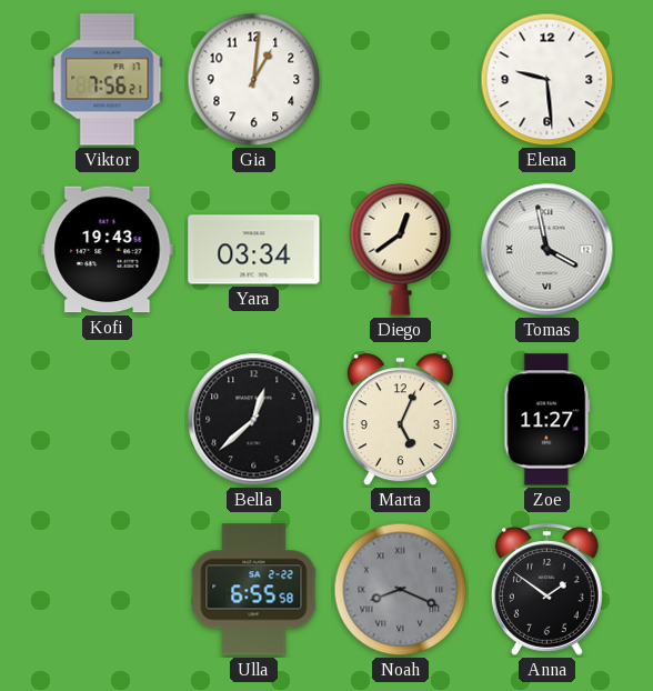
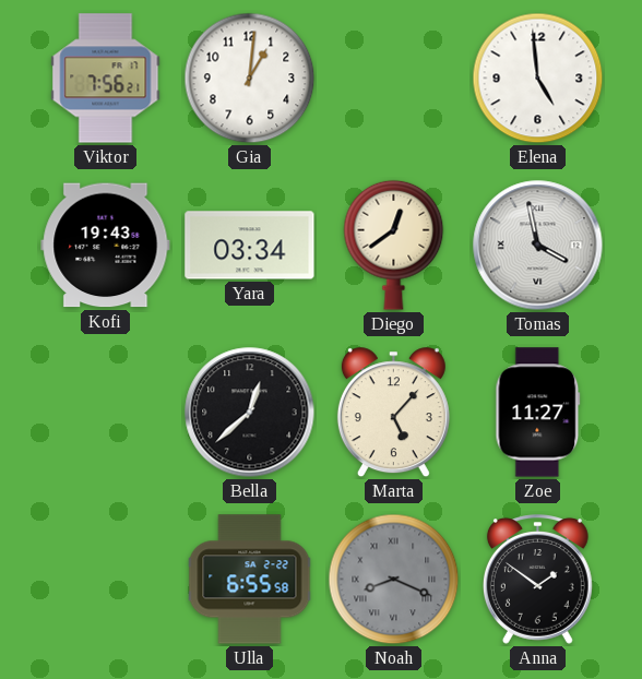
Elena: 9:29 -> 4:59 (538, 79)
Marta: 5:04 -> 5:07 (393, 413)
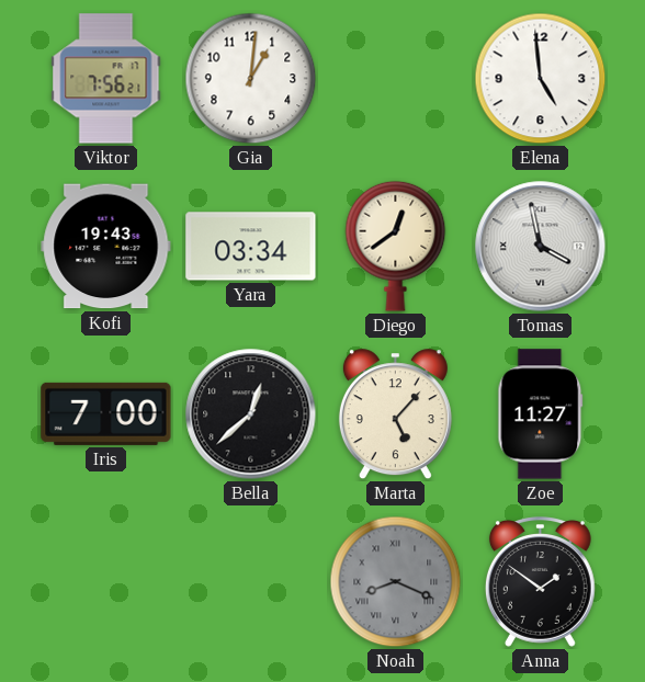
Iris: none -> 7:00 (106, 413)
Ulla: 6:55 -> none (250, 580)
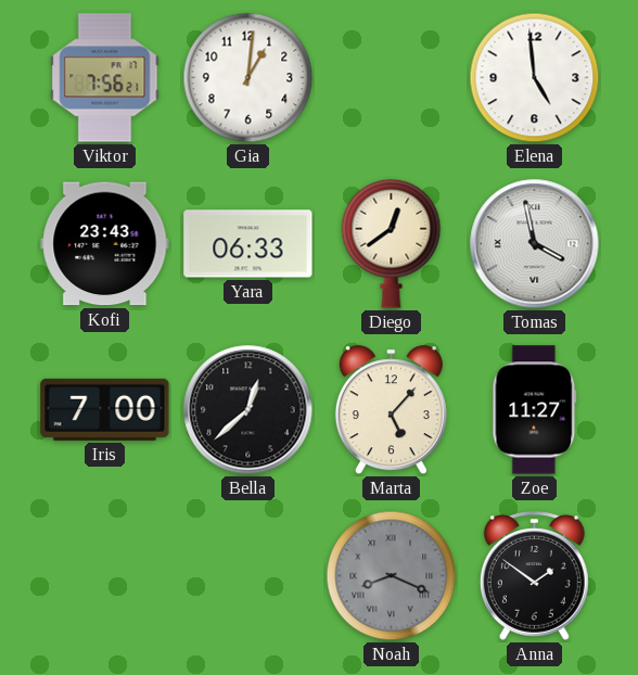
Kofi: 19:43 -> 23:43 (105, 244)
Yara: 03:34 -> 06:33 (248, 244)
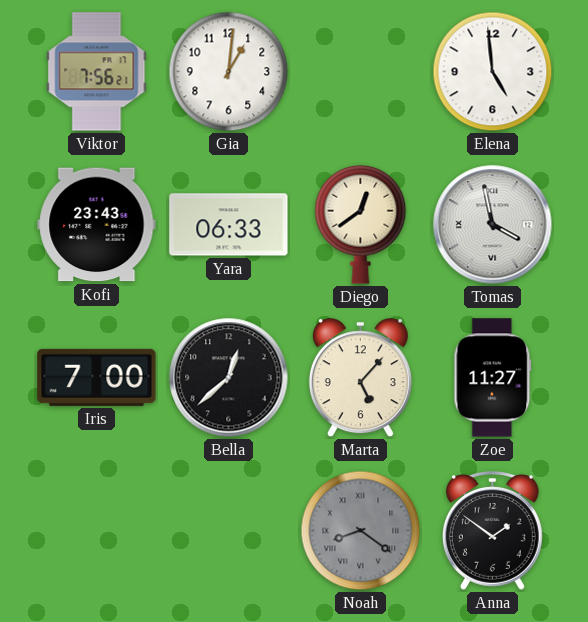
Noah: 8:19 -> 8:21 (361, 531)
